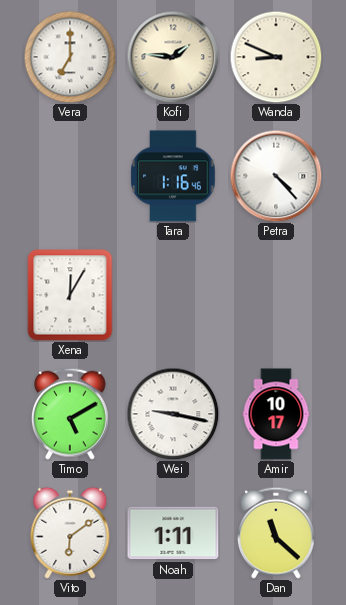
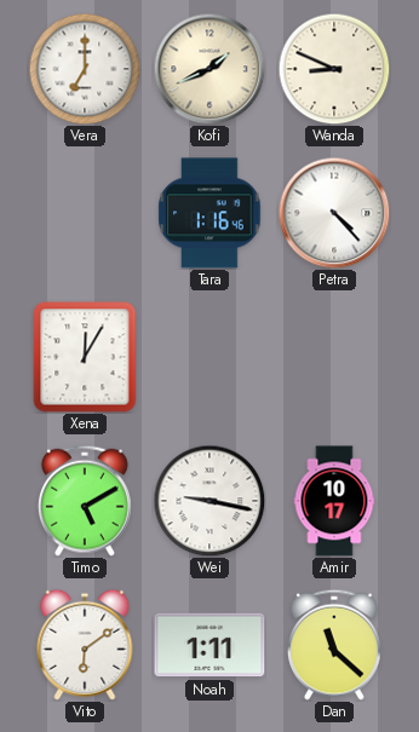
Kofi: 1:46 -> 1:41 (209, 69)
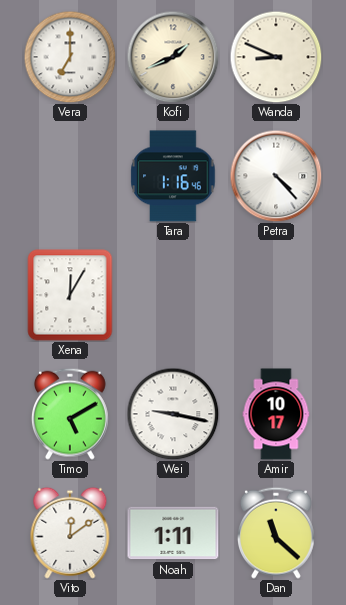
Vito: 6:09 -> 12:09 (70, 533)
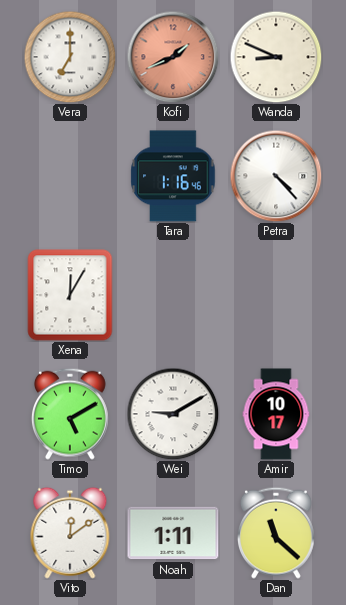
Kofi dial: cream -> salmon (173, 57)
Wei: 9:17 -> 9:10 (173, 414)
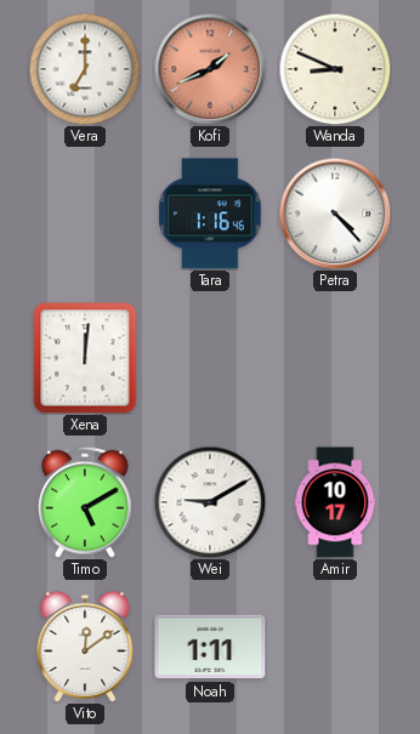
Xena: 12:05 -> 12:01 (85, 358)
Dan: 11:22 -> none (276, 533)
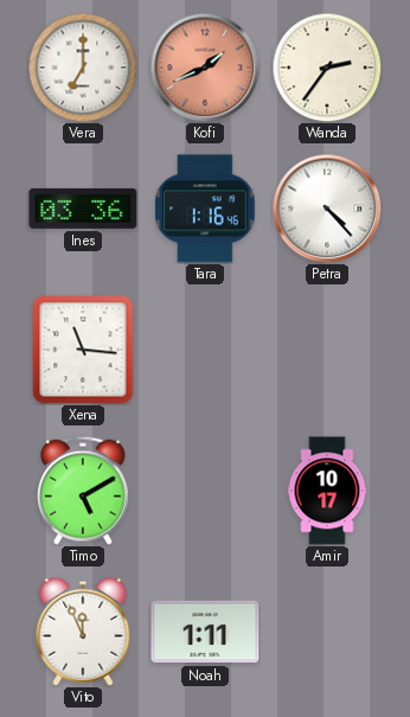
Wanda: 8:49 -> 2:36 (327, 68)
Ines: none -> 03:36 (83, 209)
Xena: 12:01 -> 11:16 (83, 350)
Wei: 9:10 -> none (210, 502)
Vito: 12:09 -> 11:56 (83, 632)
